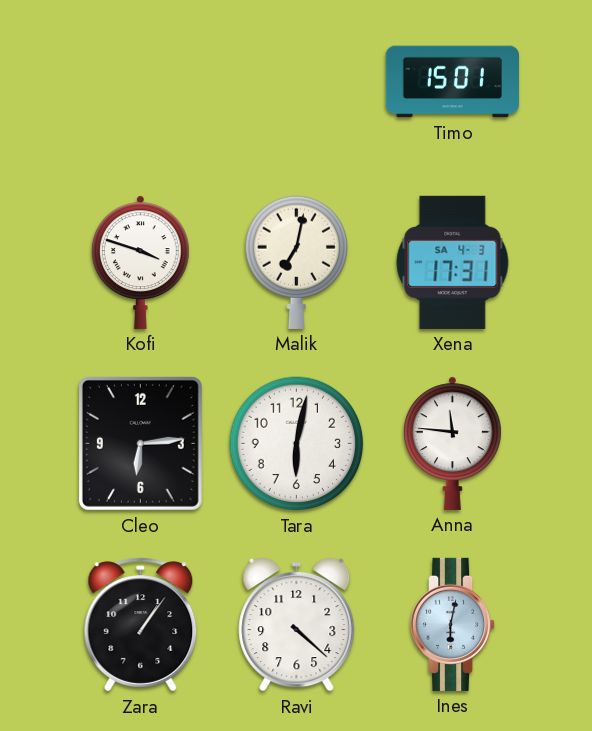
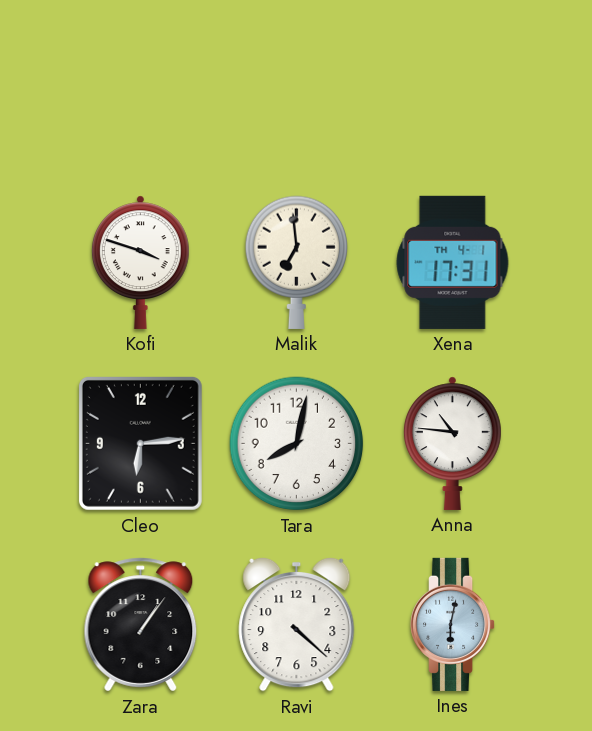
Timo: 15:01 -> none (452, 82)
Malik: 7:02 -> 6:59 (297, 262)
Xena date: SA 4-3 -> TH 4-1 (453, 262)
Tara: 6:02 -> 8:02 (297, 444)
Anna: 11:46 -> 10:46 (452, 443)
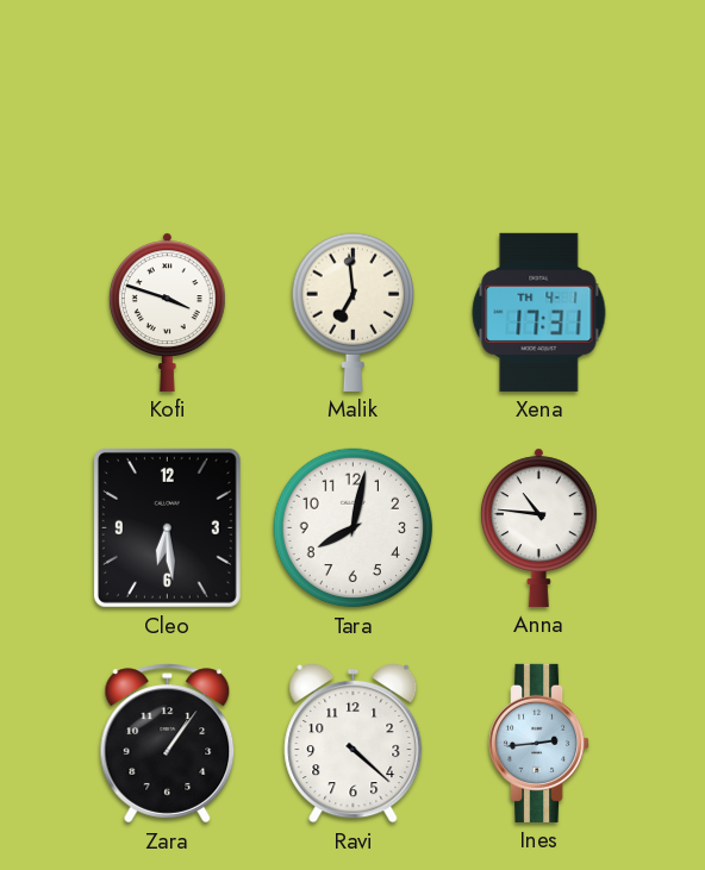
Cleo: 6:14 -> 6:29 (167, 527)
Ines: 6:02 -> 2:44 (541, 743)
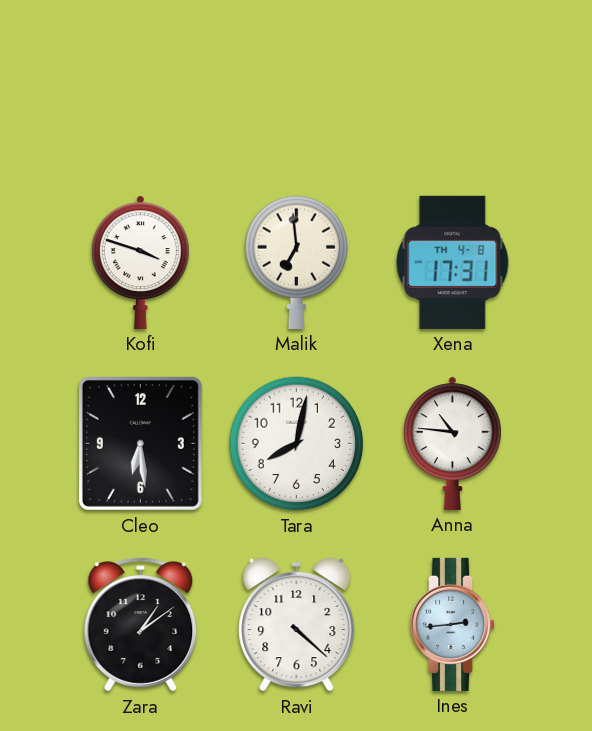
Xena date: TH 4-1 -> TH 4-8 (453, 262)
Zara: 1:06 -> 1:09 (141, 625)
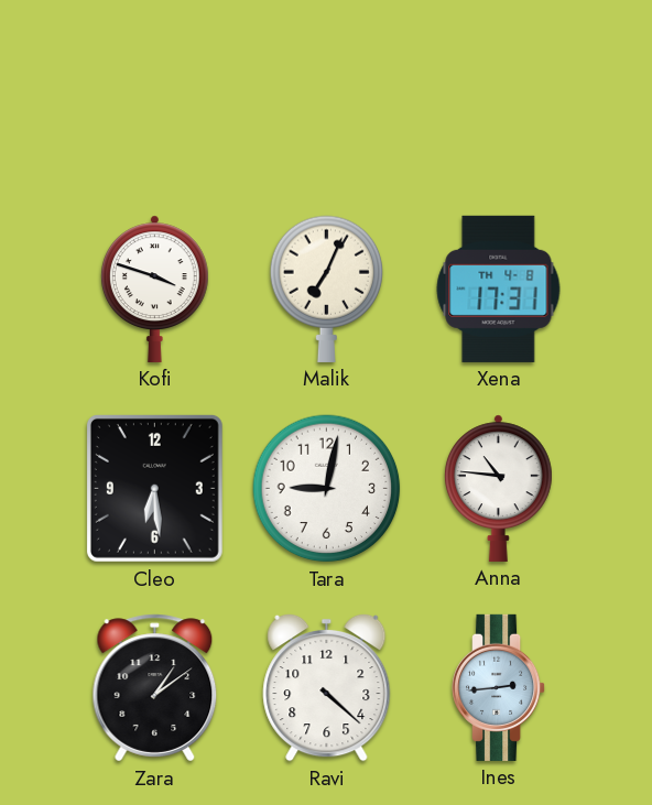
Malik: 6:59 -> 7:04 (327, 289)
Tara: 8:02 -> 9:02 (327, 489)
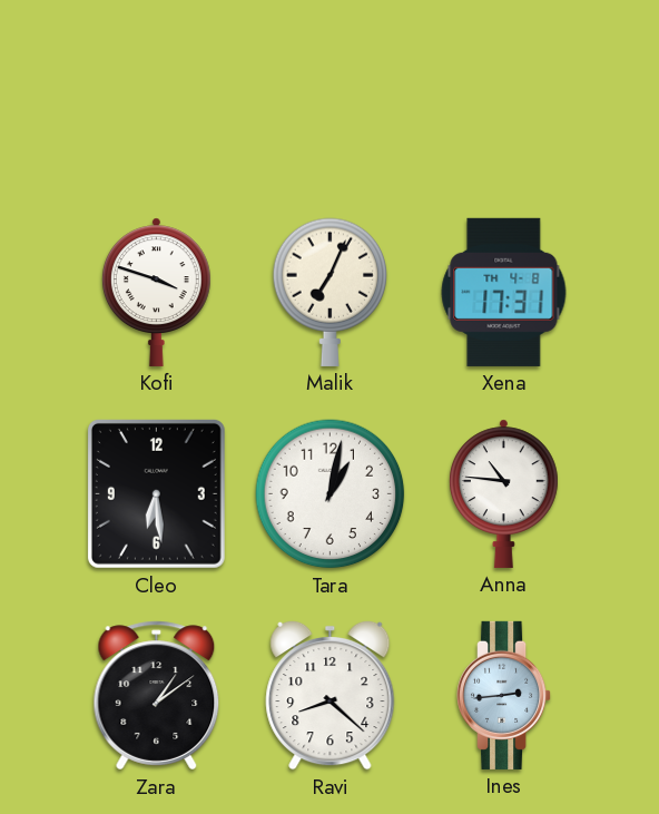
Tara: 9:02 -> 1:02 (331, 494)
Ravi: 4:22 -> 8:22 (331, 695)
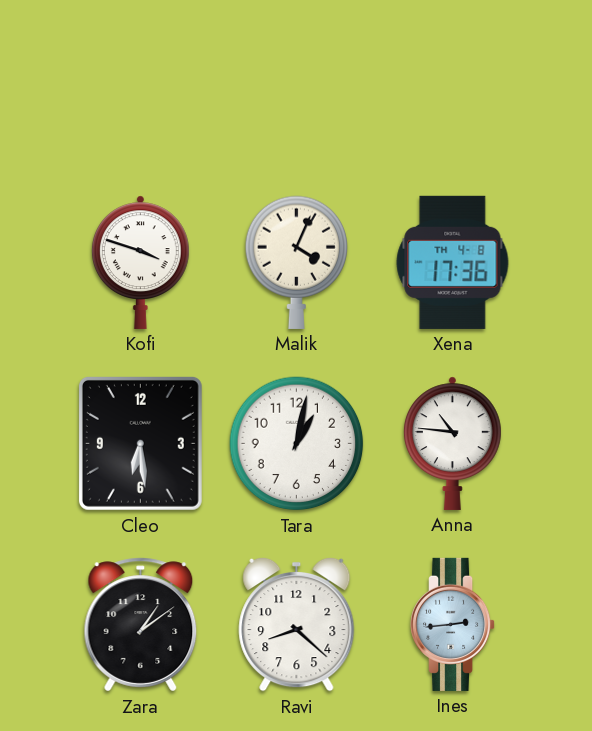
Malik: 7:04 -> 4:04 (297, 262)
Xena: 17:31 -> 17:36 (453, 262)
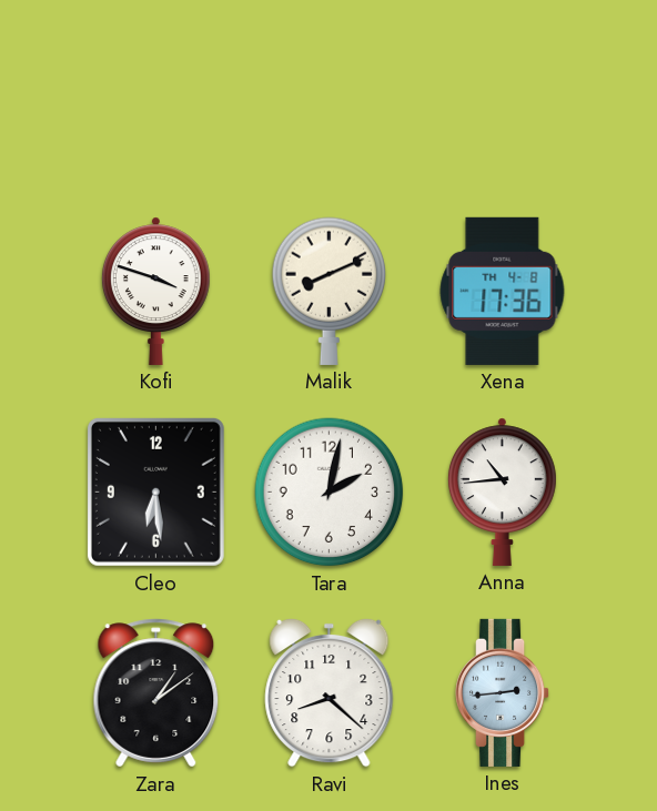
Malik: 4:04 -> 8:11 (330, 291)
Tara: 1:02 -> 2:02 (330, 493)
Anna: 10:46 -> 10:44 (502, 491)
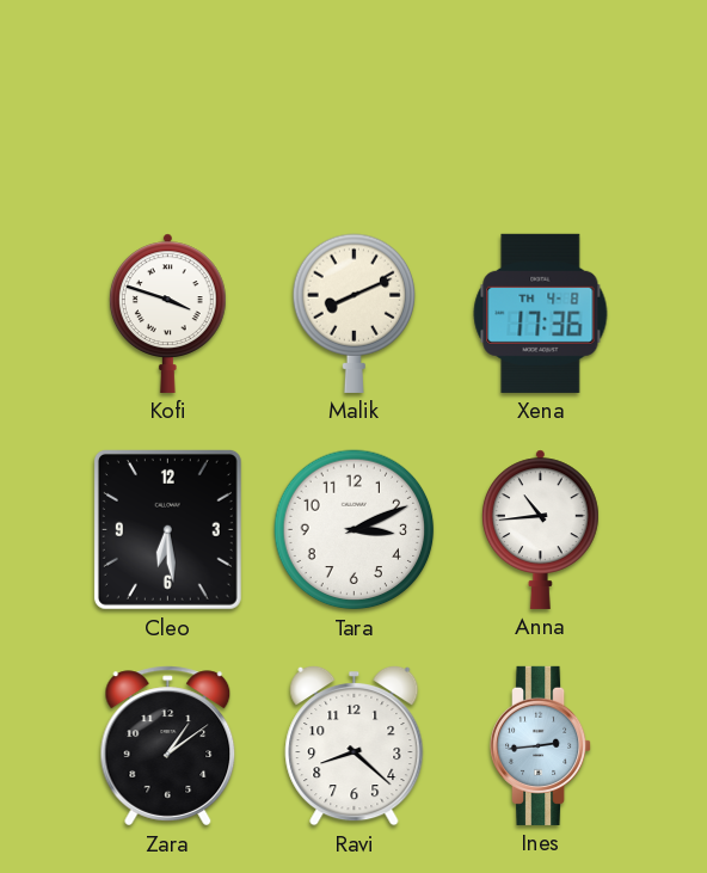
Tara: 2:02 -> 3:11 (355, 530)
